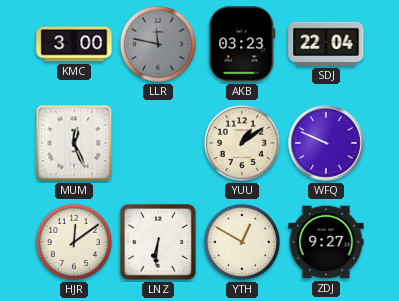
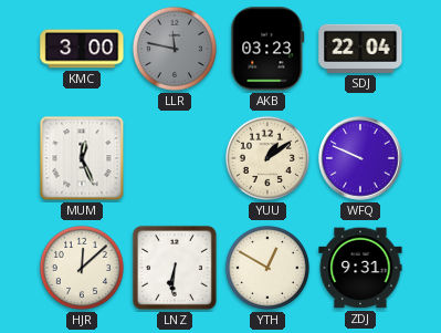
HJR: 12:09 -> 12:08 (82, 268)
ZDJ: 9:27 -> 9:31 (360, 268)
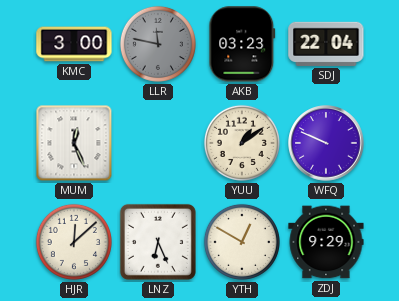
LNZ: 6:31 -> 6:26 (158, 242)
ZDJ: 9:31 -> 9:29 (326, 242)
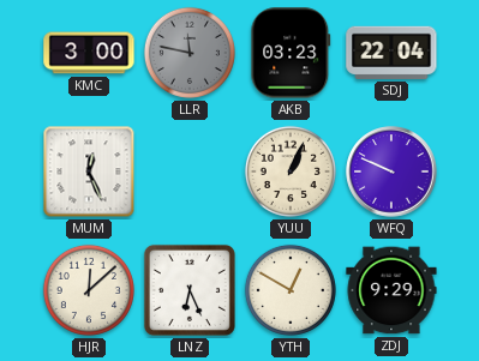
YUU: 1:09 -> 1:04 (291, 172)
